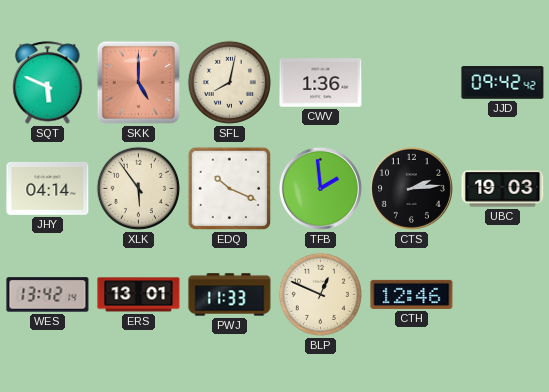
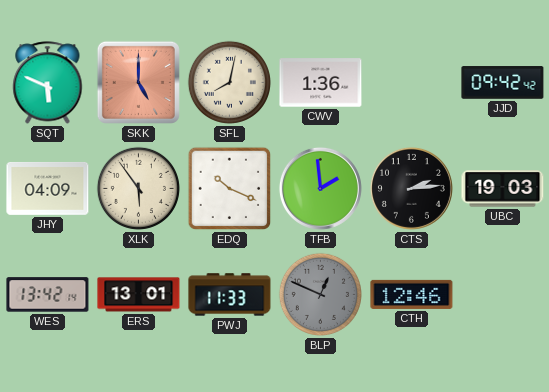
JHY: 04:14 -> 04:09 (48, 189)
BLP dial: cream -> grey (320, 294)
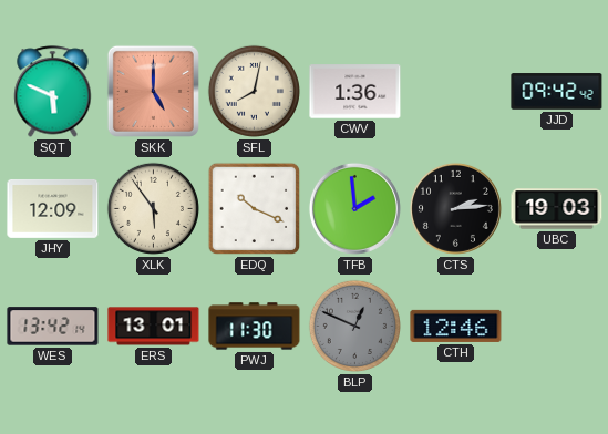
JHY: 04:09 -> 12:09 (53, 209)
PWJ: 11:33 -> 11:30 (255, 327)
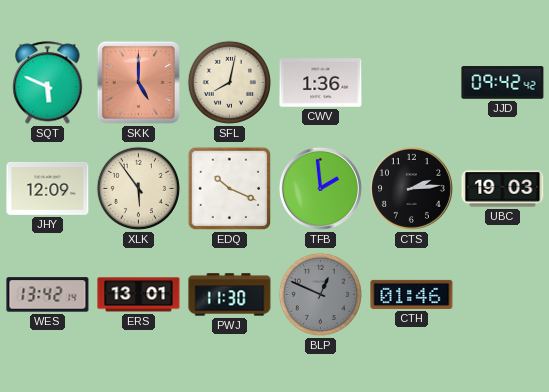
CTH: 12:46 -> 01:46 (412, 294)
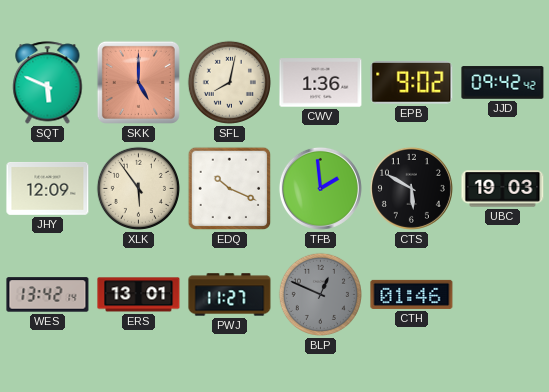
EPB: none -> 9:02 (412, 83)
CTS: 2:14 -> 5:50 (411, 188)
PWJ: 11:30 -> 11:27 (230, 295)
